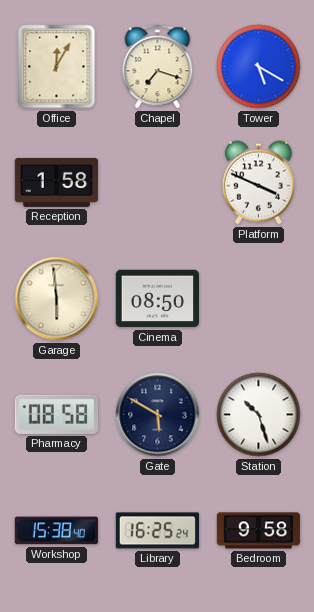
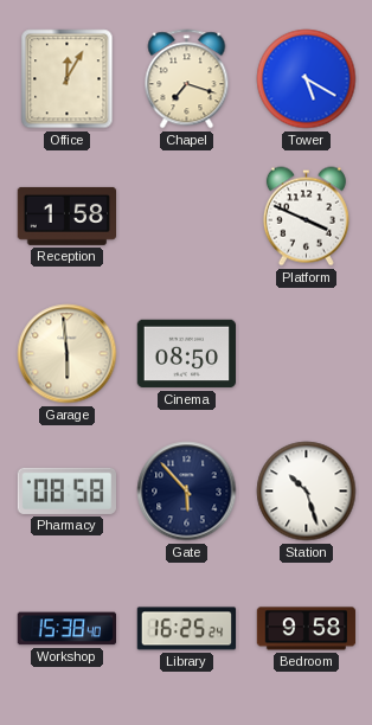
Gate: 5:50 -> 5:53 (187, 492)
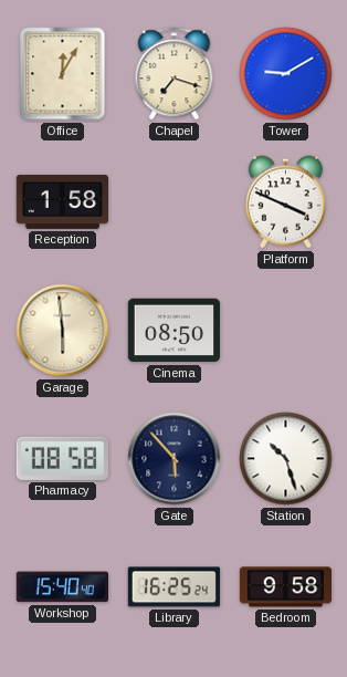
Tower: 5:20 -> 9:10 (286, 74)
Workshop: 15:38 -> 15:40 (62, 587)
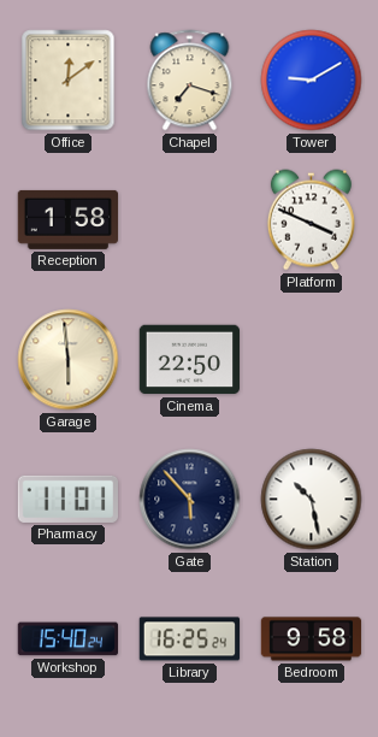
Office: 12:05 -> 12:09 (69, 81)
Cinema: 08:50 -> 22:50 (190, 360)
Pharmacy: 08:58 -> 11:01 (69, 499)
Station: 10:27 -> 10:28 (312, 500)
Workshop: 15:40:40 -> 15:40:24 (67, 639)
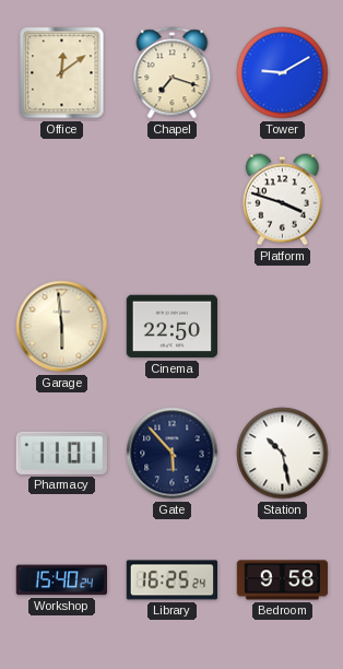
Reception: 1:58 -> none (69, 219)
Platform: 3:49 -> 3:48 (282, 200)
